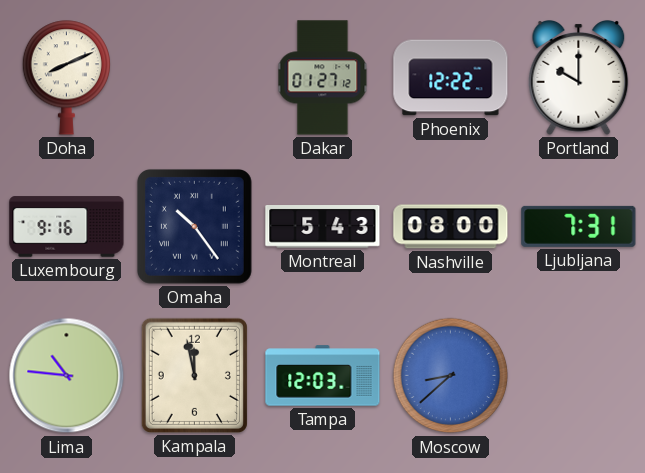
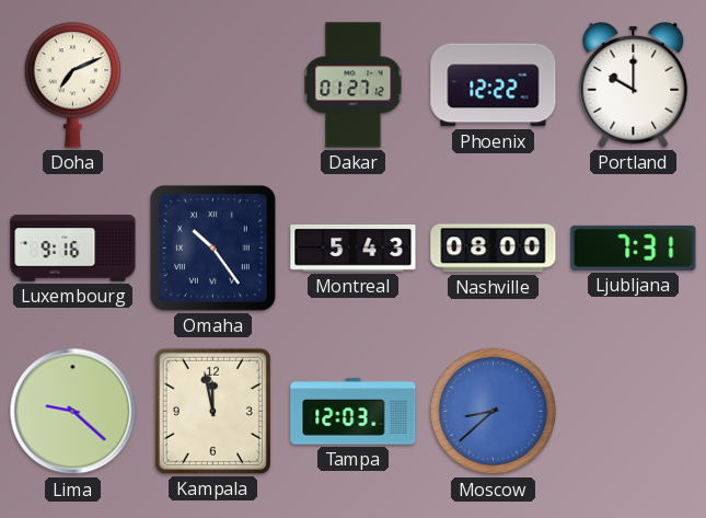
Doha: 8:11 -> 7:11 (72, 85)
Lima: 10:46 -> 9:22 (73, 412)
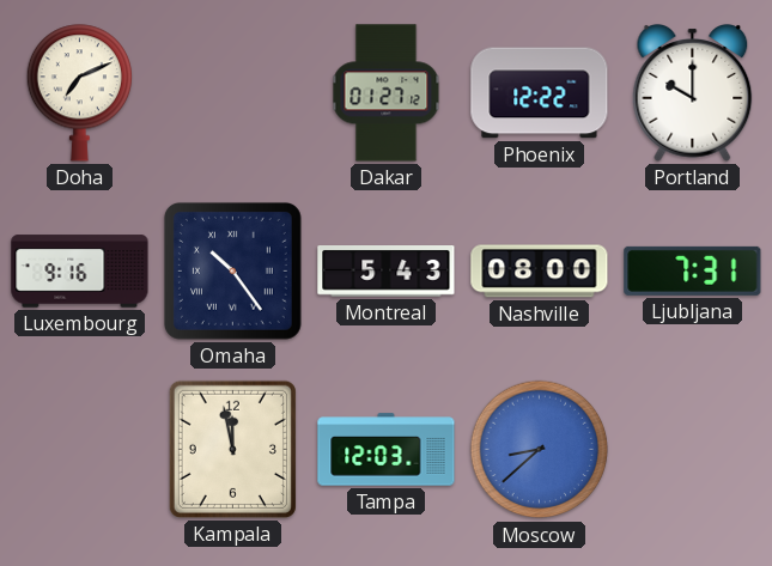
Lima: 9:22 -> none (73, 412)
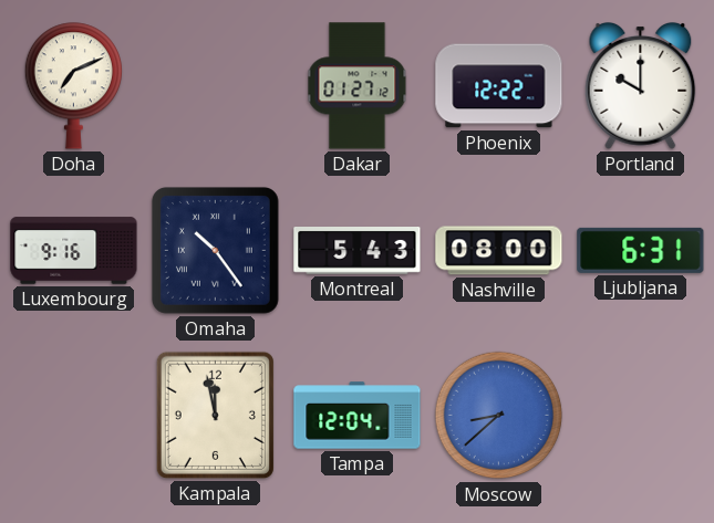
Ljubljana: 7:31 -> 6:31 (641, 250)
Tampa: 12:03 -> 12:04 (358, 416)
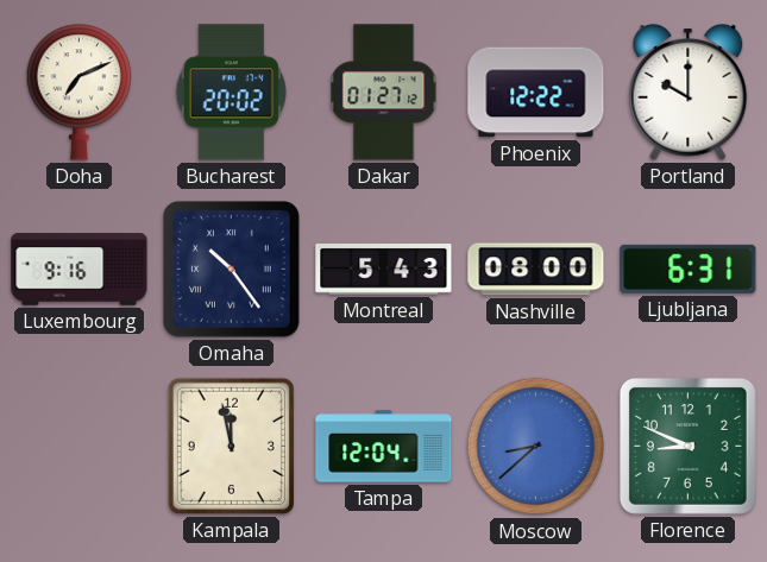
Bucharest: none -> 20:02 (231, 93)
Florence: none -> 8:49 (687, 446)
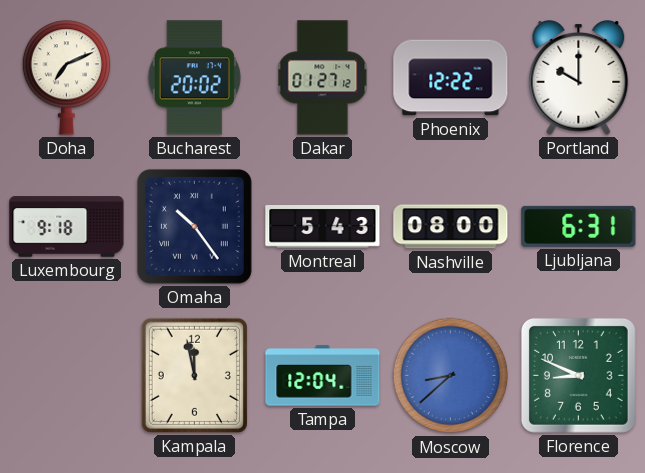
Luxembourg: 9:16 -> 9:18 (67, 227)
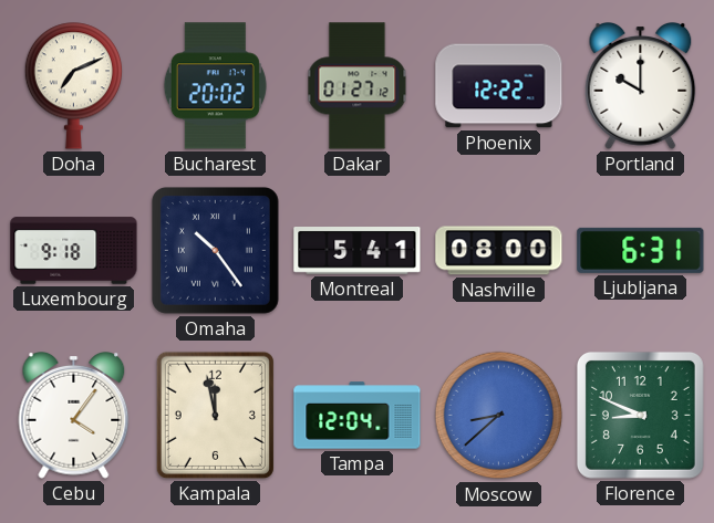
Montreal: 5:43 -> 5:41 (358, 251)
Cebu: none -> 4:06 (74, 416)
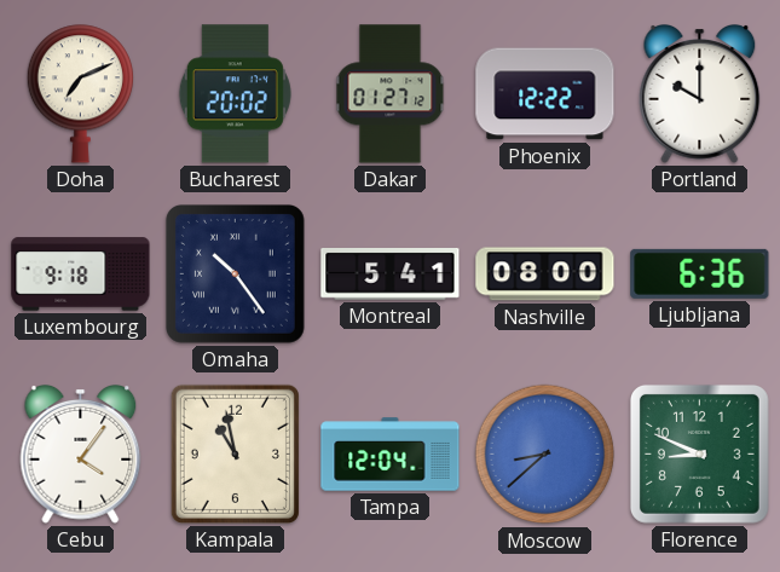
Ljubljana: 6:31 -> 6:36 (700, 273)
Kampala: 11:58 -> 10:58 (235, 453)
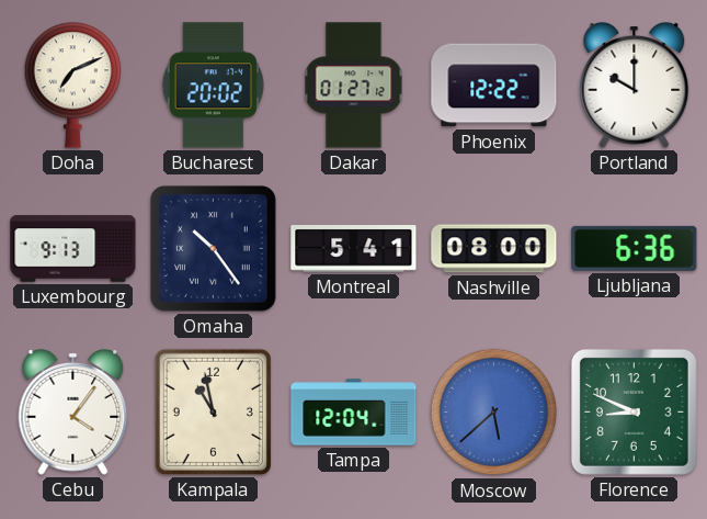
Luxembourg: 9:18 -> 9:13 (73, 249)
Moscow: 8:38 -> 5:38 (494, 413)
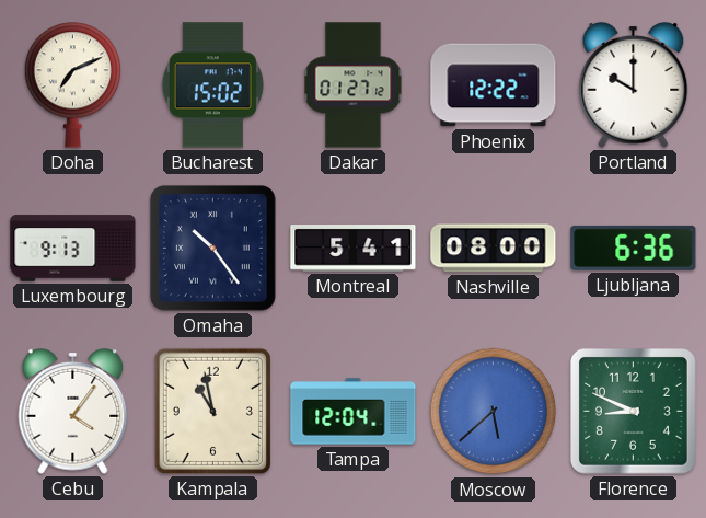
Bucharest: 20:02 -> 15:02 (212, 85)
